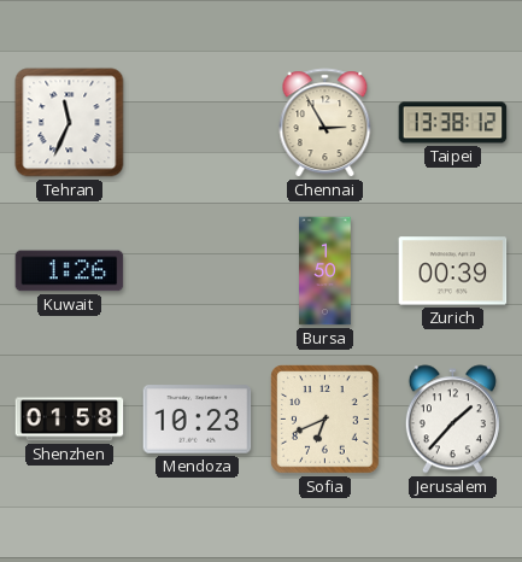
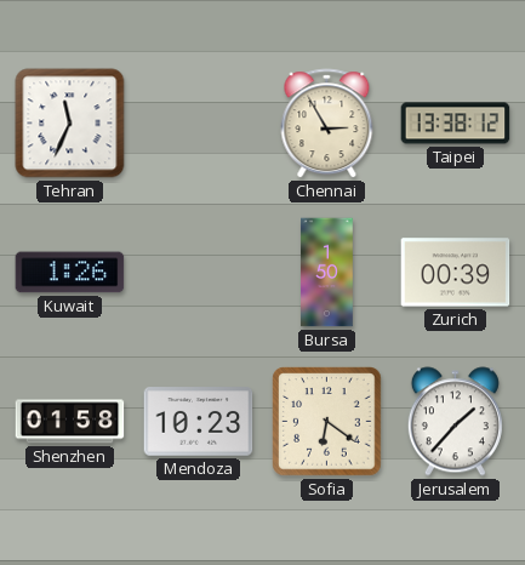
Sofia: 6:41 -> 6:21 (327, 422)
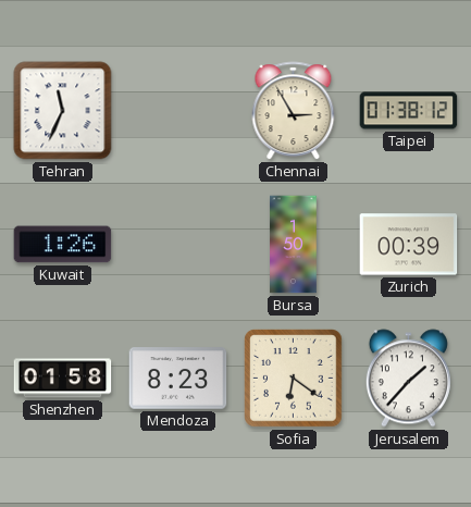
Taipei: 13:38 -> 01:38 (409, 111)
Mendoza: 10:23 -> 8:23 (178, 379)
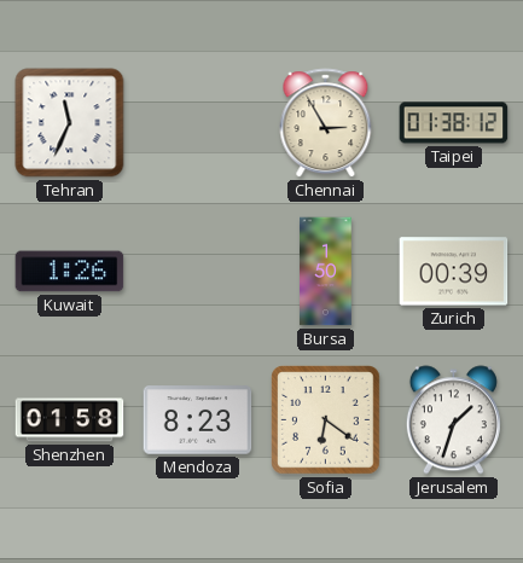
Jerusalem: 1:37 -> 1:33 (453, 420)
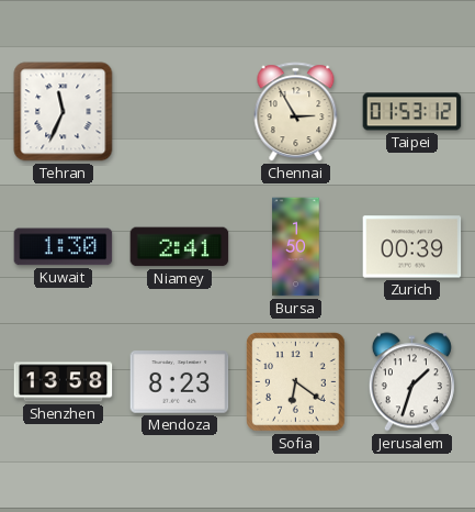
Taipei: 01:38 -> 01:53 (412, 112)
Kuwait: 1:26 -> 1:30 (64, 247)
Niamey: none -> 2:41 (180, 247)
Shenzhen: 01:58 -> 13:58 (64, 382)
